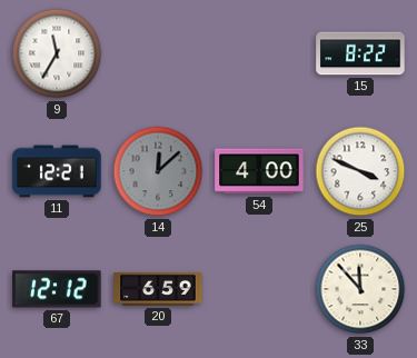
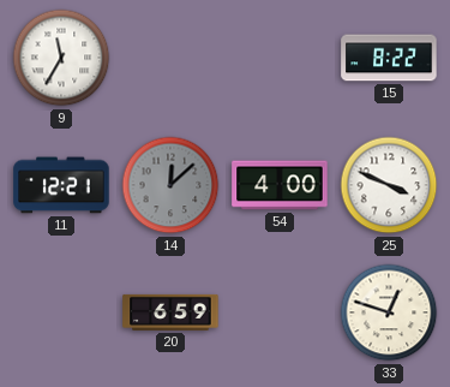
67: 12:12 -> none (57, 289)
33: 11:53 -> 12:48 (389, 312)
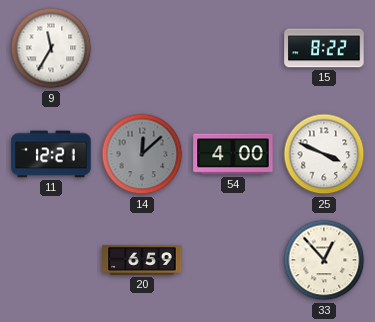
33: 12:48 -> 12:53 (324, 260)
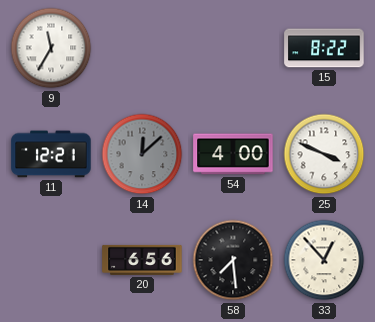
20: 6:59 -> 6:56 (142, 260)
58: none -> 7:29 (233, 260)
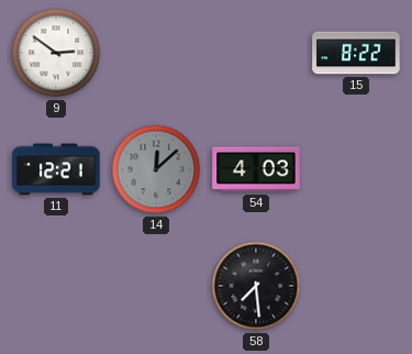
9: 11:35 -> 2:51 (56, 53)
54: 4:00 -> 4:03 (256, 169)
25: 3:49 -> none (324, 154)
20: 6:56 -> none (142, 260)
33: 12:53 -> none (324, 260)
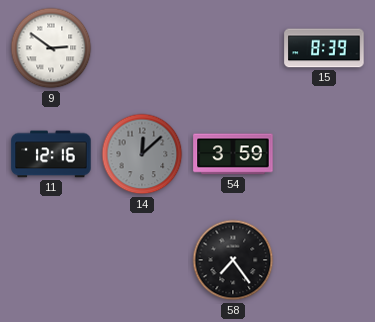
15: 8:22 -> 8:39 (324, 48)
11: 12:21 -> 12:16 (51, 154)
54: 4:03 -> 3:59 (233, 154)
58: 7:29 -> 7:24 (233, 260)
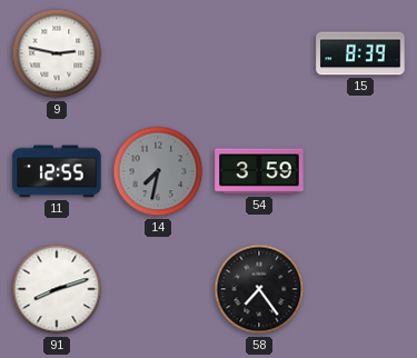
9: 2:51 -> 2:47 (57, 53)
11: 12:16 -> 12:55 (57, 171)
14: 12:08 -> 7:32 (158, 171)
91: none -> 8:12 (57, 289)
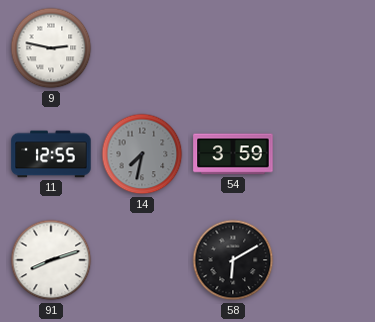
15: 8:39 -> none (360, 53)
58: 7:24 -> 6:10 (233, 260)
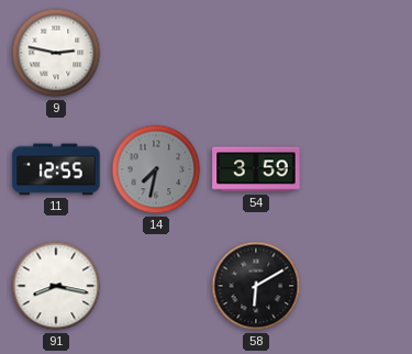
91: 8:12 -> 8:17 (56, 286)
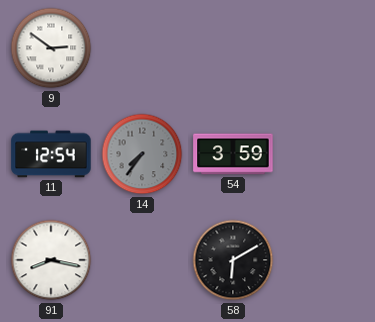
9: 2:47 -> 2:51 (51, 48)
11: 12:55 -> 12:54 (51, 154)
14: 7:32 -> 7:36 (142, 154)
